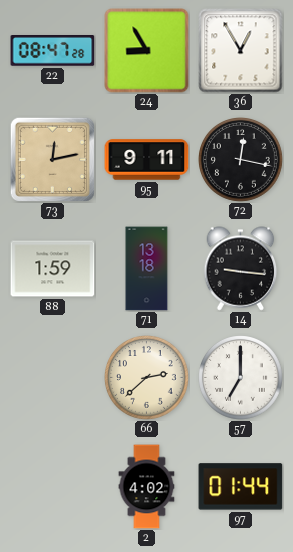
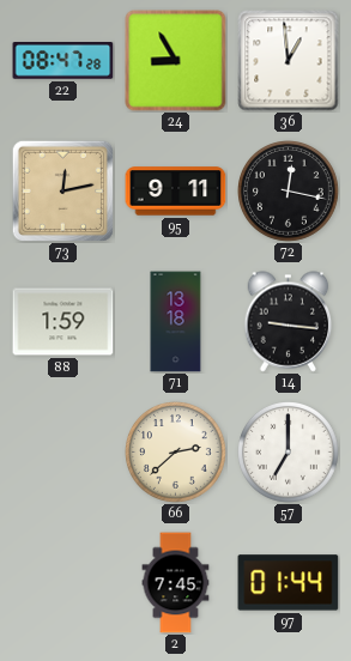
36: 12:55 -> 12:59 (289, 61)
2: 4:02 -> 7:45 (176, 583)
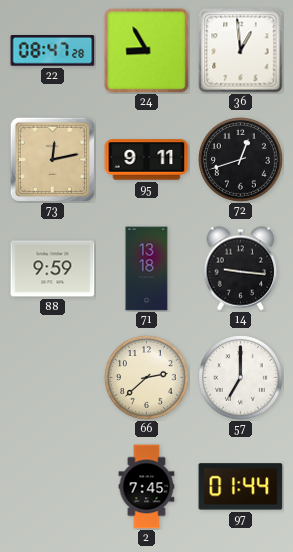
72: 12:17 -> 12:42 (241, 160)
88: 1:59 -> 9:59 (53, 269)
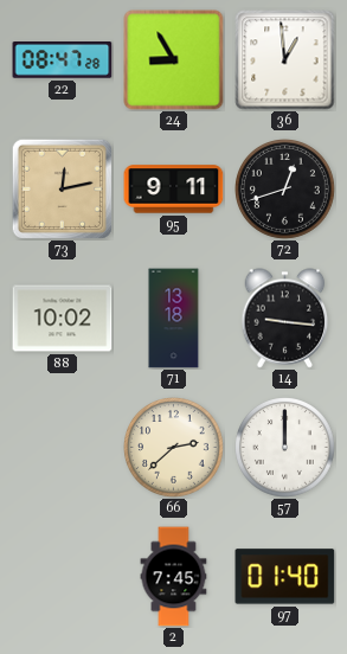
88: 9:59 -> 10:02 (63, 319)
57: 7:00 -> 12:00 (285, 448)
97: 01:44 -> 01:40 (285, 577)
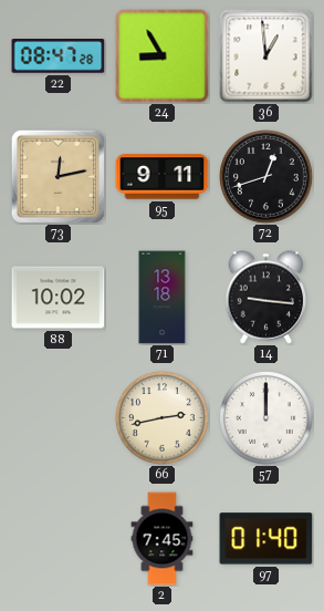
66: 2:38 -> 2:43 (163, 418)
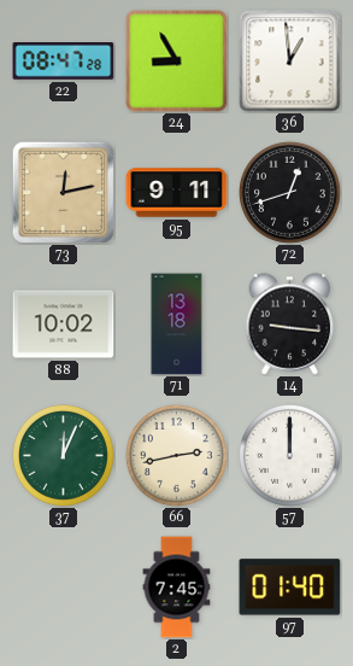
37: none -> 12:04 (64, 456)
